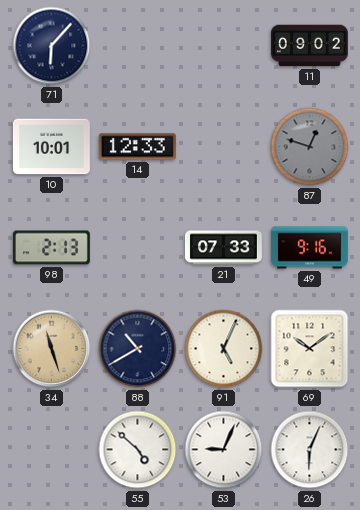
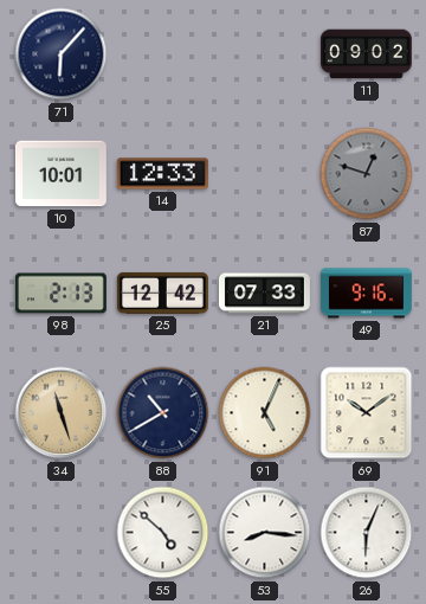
25: none -> 12:42 (162, 293)
53: 9:04 -> 8:16 (265, 533)
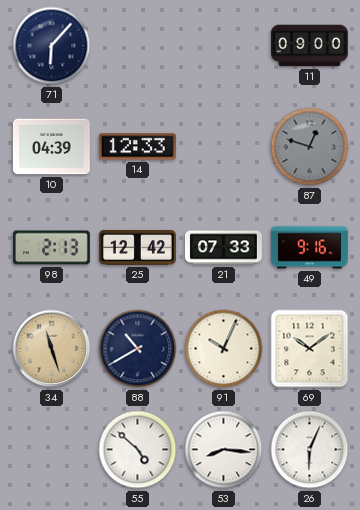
11: 09:02 -> 09:00 (309, 46)
10: 10:01 -> 04:39 (51, 147)
91: 5:04 -> 10:04 (224, 349)
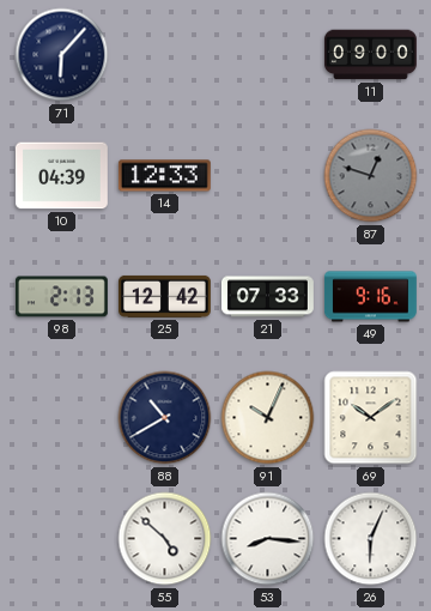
34: 11:27 -> none (52, 349)
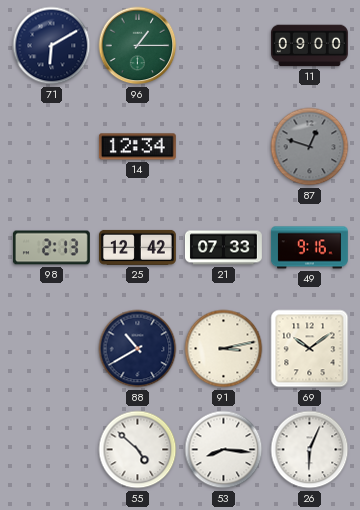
71: 6:07 -> 6:10 (52, 46)
96: none -> 1:15 (138, 46)
10: 04:39 -> none (61, 176)
14: 12:33 -> 12:34 (137, 147)
91: 10:04 -> 3:13 (224, 349)
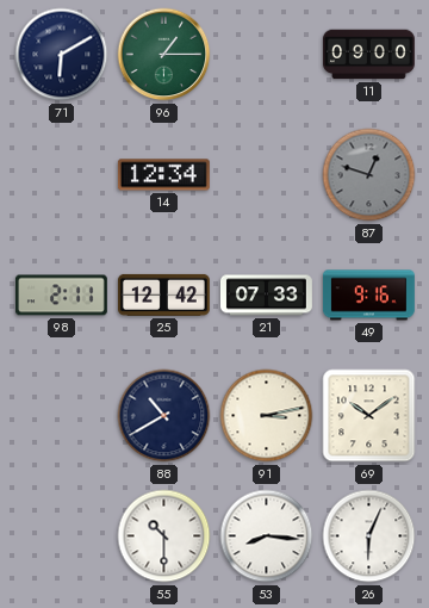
98: 2:13 -> 2:11 (61, 296)
55: 4:52 -> 10:30 (164, 536)
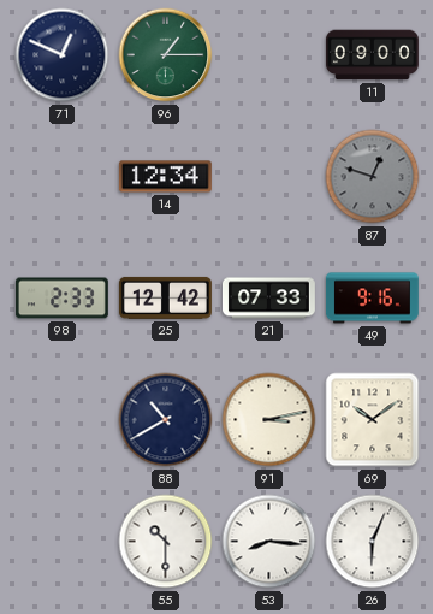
71: 6:10 -> 12:49 (63, 55)
98: 2:11 -> 2:33 (61, 299)
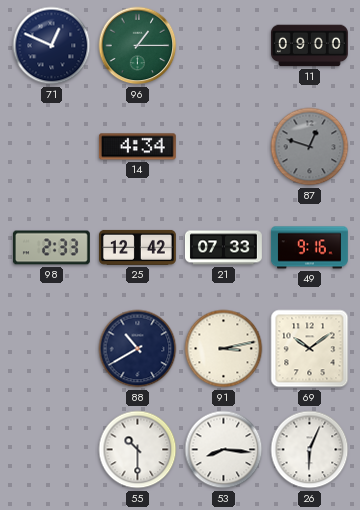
14: 12:34 -> 4:34 (137, 147)
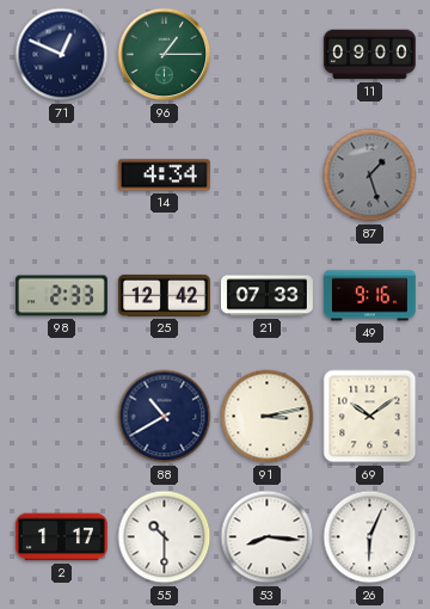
87: 12:48 -> 1:27 (370, 176)
2: none -> 1:17 (61, 537)
